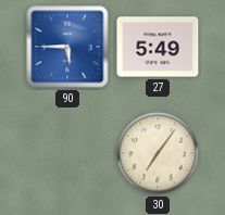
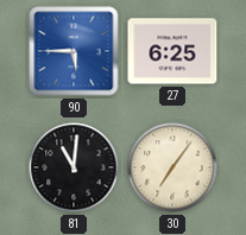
27: 5:49 -> 6:25 (172, 51)
81: none -> 11:01 (74, 167)
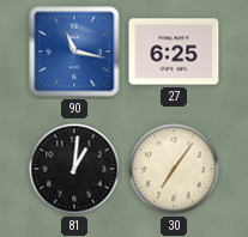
90: 5:45 -> 11:17 (74, 51)
81: 11:01 -> 1:01 (74, 169)
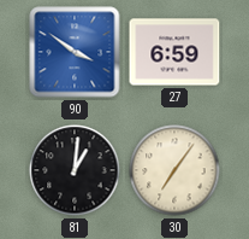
90: 11:17 -> 3:51 (75, 52)
27: 6:25 -> 6:59 (174, 52)
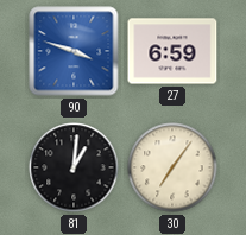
90: 3:51 -> 3:48 (74, 51)
